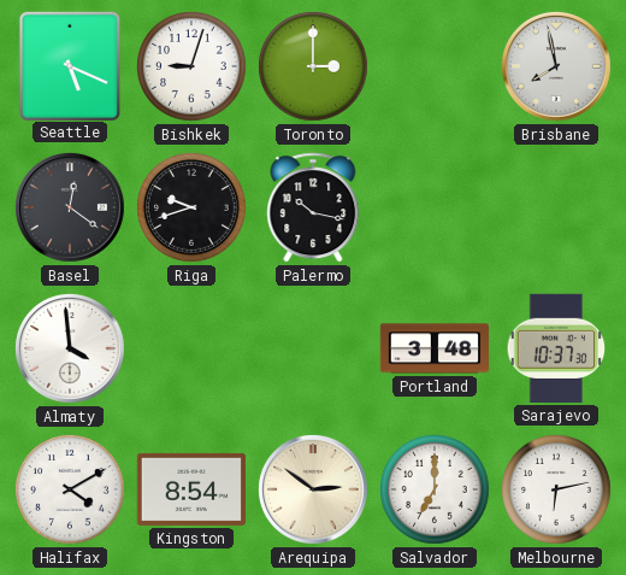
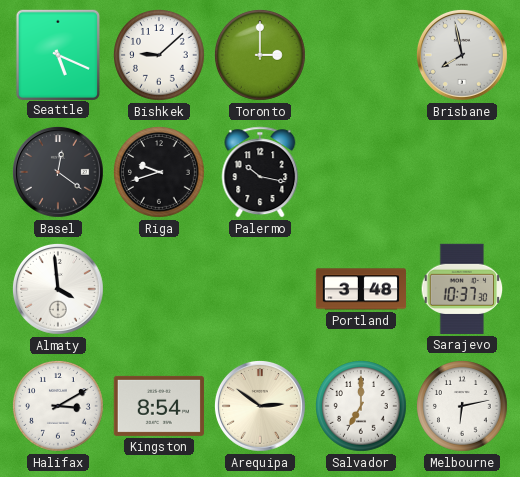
Bishkek: 9:03 -> 9:08 (160, 56)
Halifax: 4:10 -> 3:10 (59, 407)
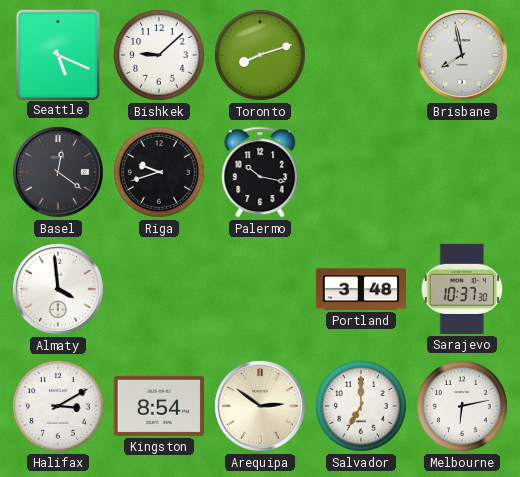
Toronto: 3:00 -> 8:12 (261, 56)
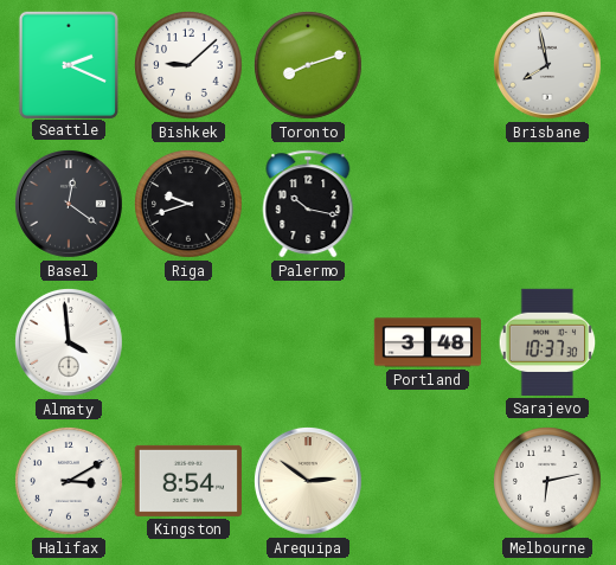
Seattle: 5:19 -> 2:19 (68, 64)
Salvador: 7:00 -> none (362, 407)
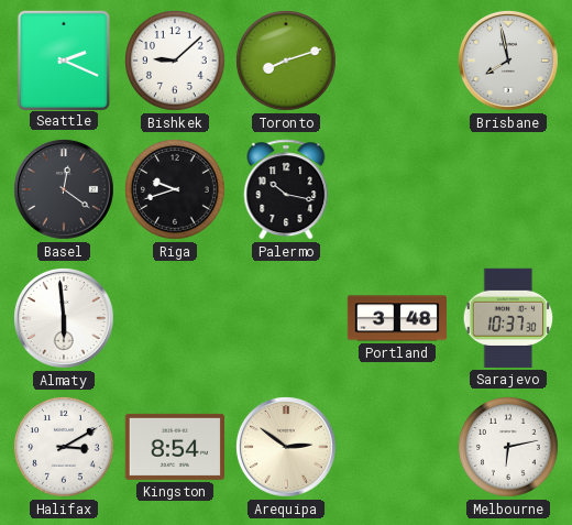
Almaty: 3:59 -> 5:59 (65, 319)
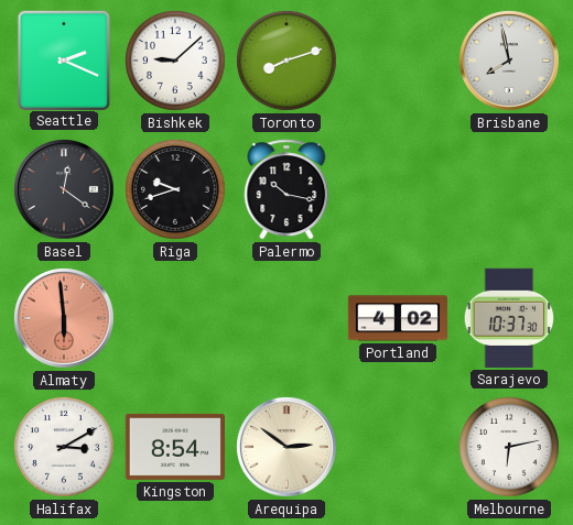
Almaty dial: white -> salmon (65, 319)
Portland: 3:48 -> 4:02 (397, 318)
